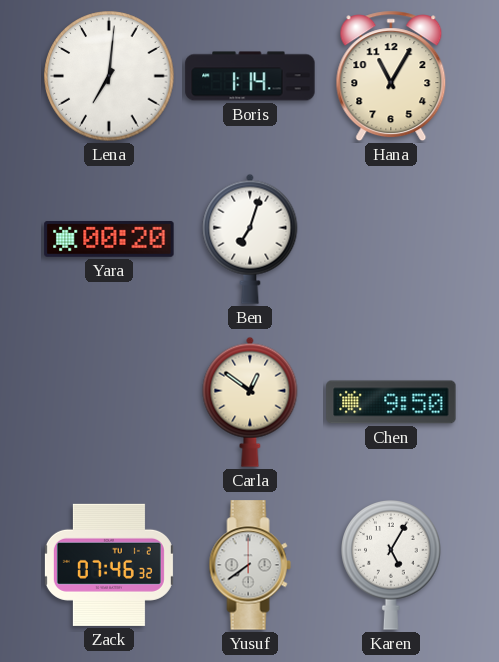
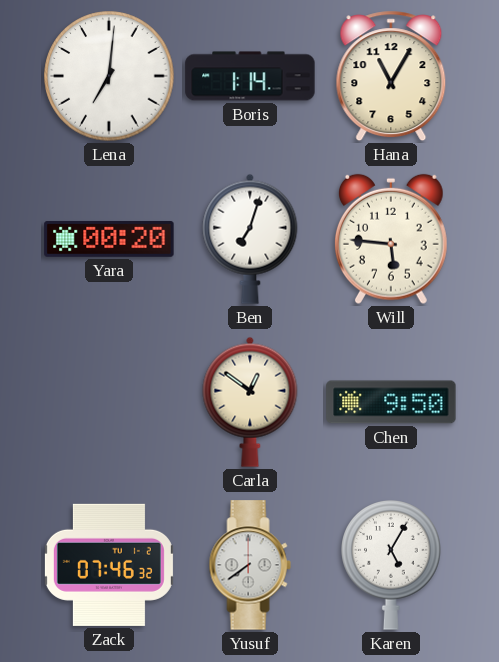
Will: none -> 5:46 (392, 239)
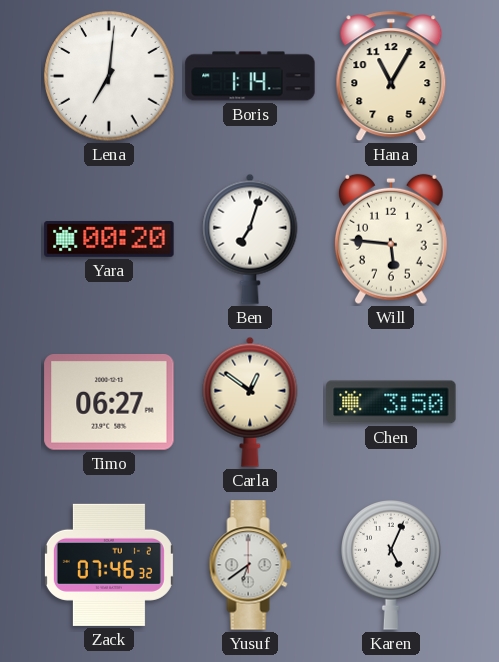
Timo: none -> 06:27 (109, 403)
Chen: 9:50 -> 3:50 (391, 402)
Yusuf: 7:39 -> 6:39 (250, 565)
Karen: 5:05 -> 5:04 (391, 565)
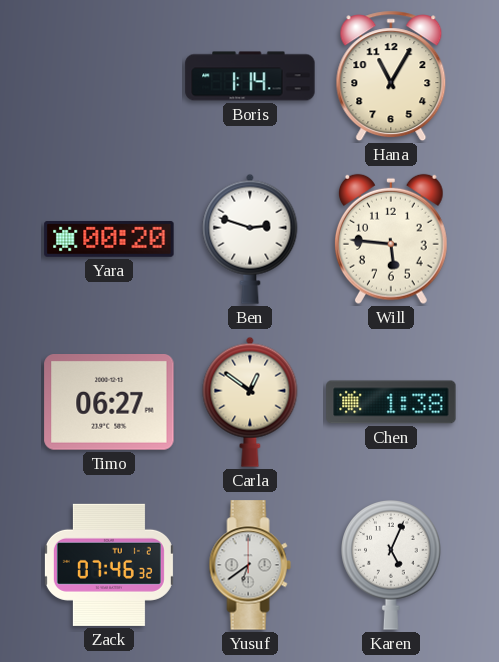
Lena: 7:01 -> none (109, 76)
Ben: 7:03 -> 2:48 (250, 239)
Chen: 3:50 -> 1:38 (391, 402)
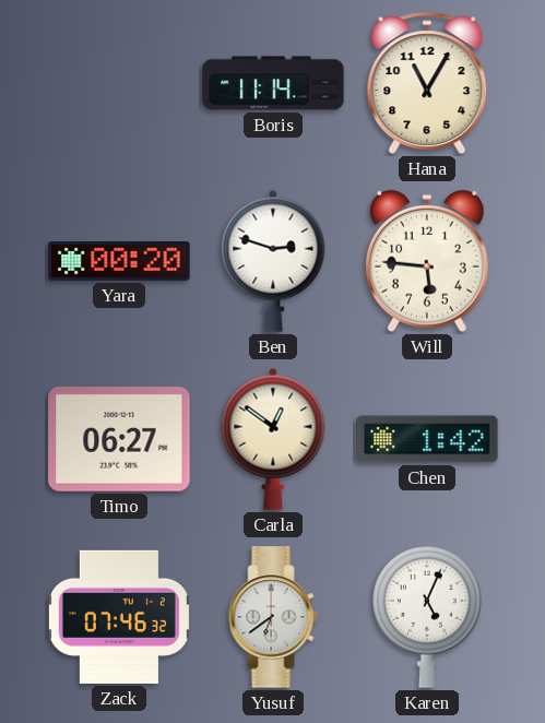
Boris: 1:14 -> 11:14 (273, 83)
Chen: 1:38 -> 1:42 (427, 439)
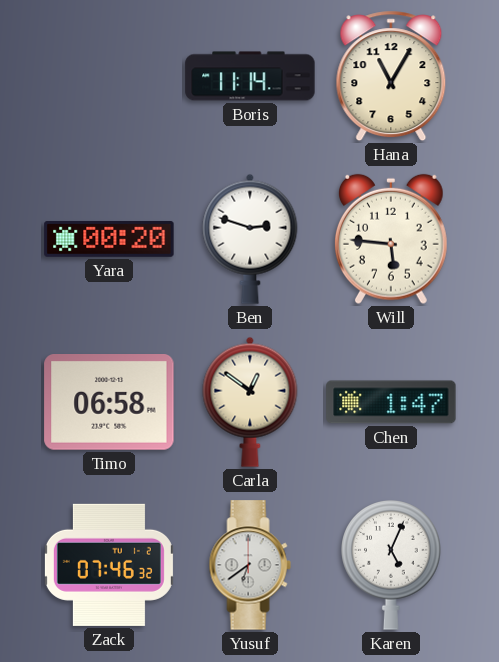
Timo: 06:27 -> 06:58 (109, 403)
Chen: 1:42 -> 1:47 (391, 402)
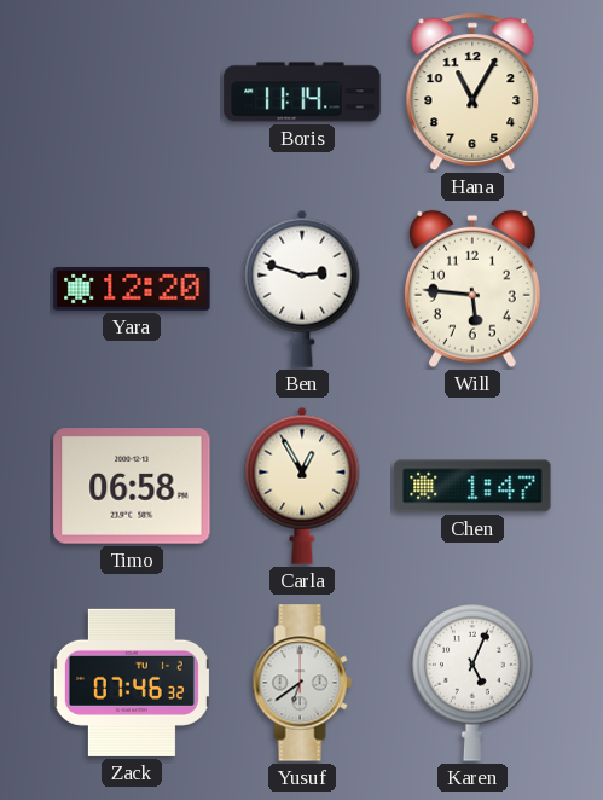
Yara: 00:20 -> 12:20 (132, 289)
Carla: 12:51 -> 12:55 (302, 486)
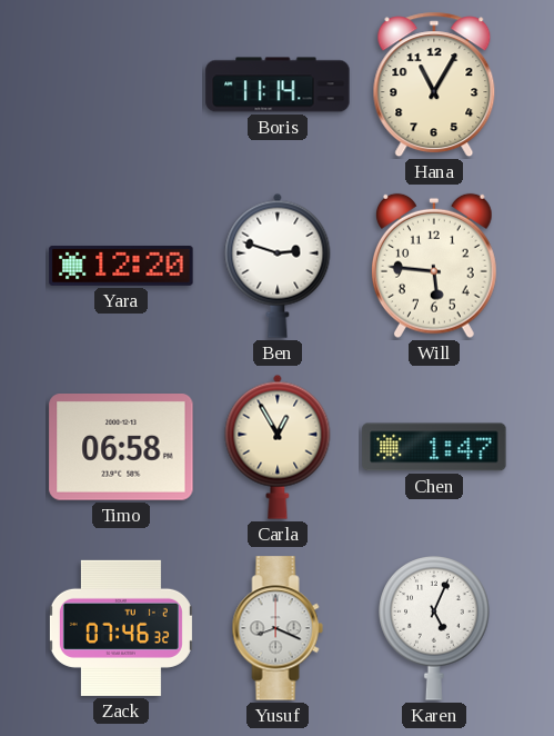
Yusuf: 6:39 -> 8:19 (278, 628)
